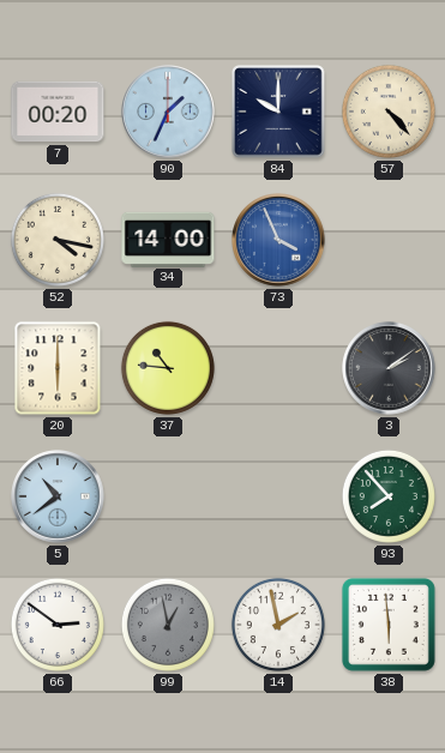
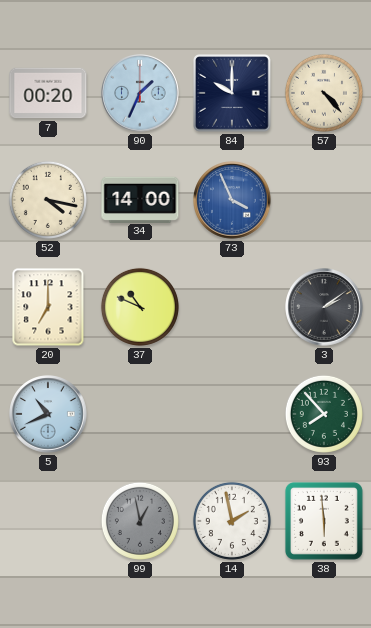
20: 6:00 -> 7:00 (48, 307)
37: 10:46 -> 10:49 (140, 307)
5: 10:39 -> 10:41 (48, 414)
66: 2:51 -> none (58, 625)
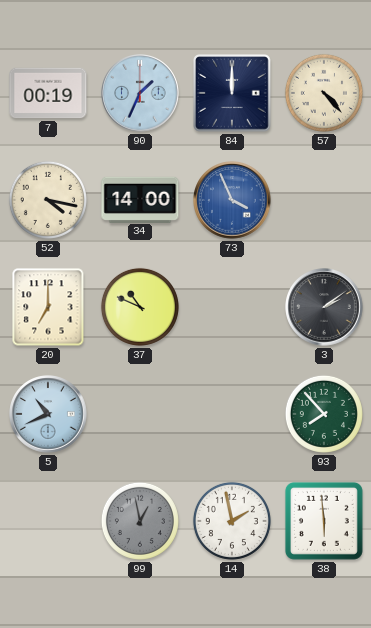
7: 00:20 -> 00:19 (48, 93)
84: 10:00 -> 12:00 (233, 94)
